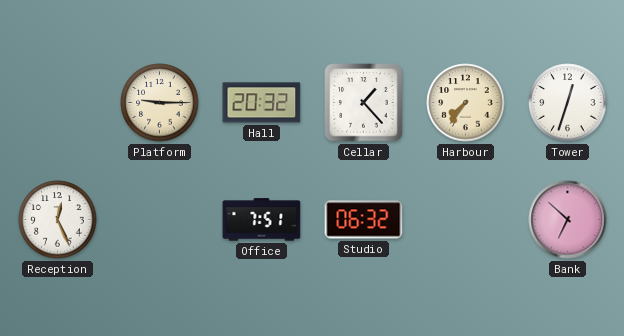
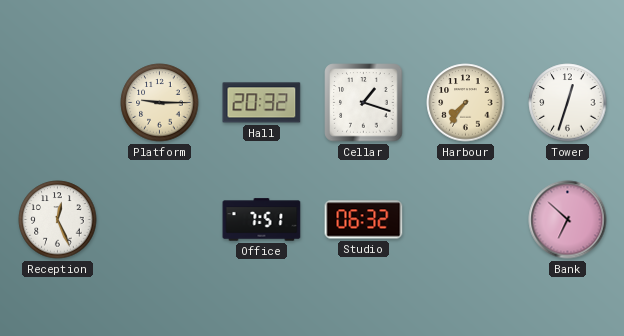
Cellar: 1:23 -> 1:18 (364, 103)
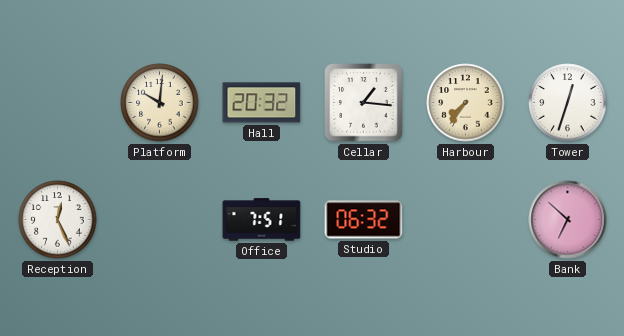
Platform: 9:15 -> 10:01 (160, 103)
Cellar: 1:18 -> 1:16 (364, 103)
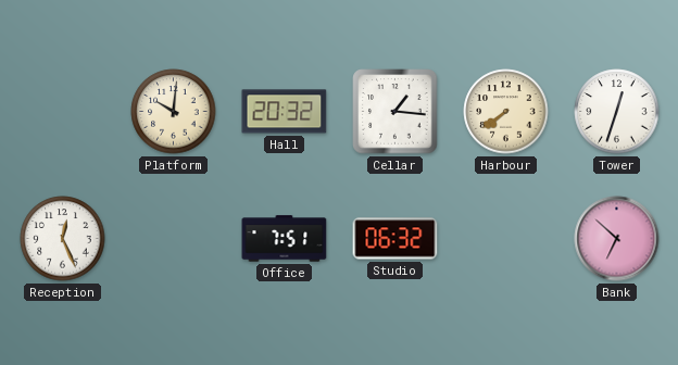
Harbour: 7:36 -> 7:39 (506, 112)
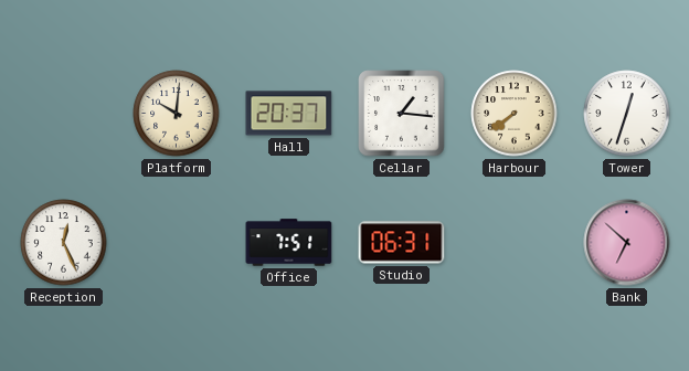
Hall: 20:32 -> 20:37 (289, 114)
Studio: 06:32 -> 06:31 (402, 243)
